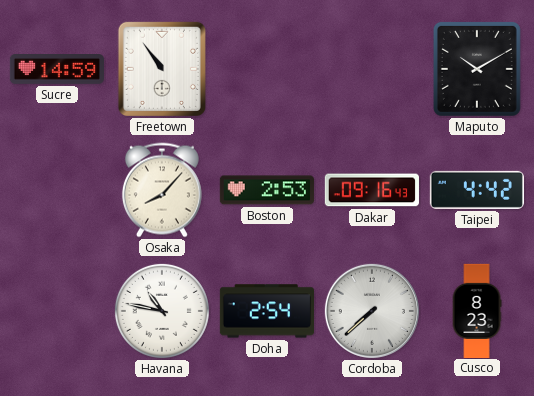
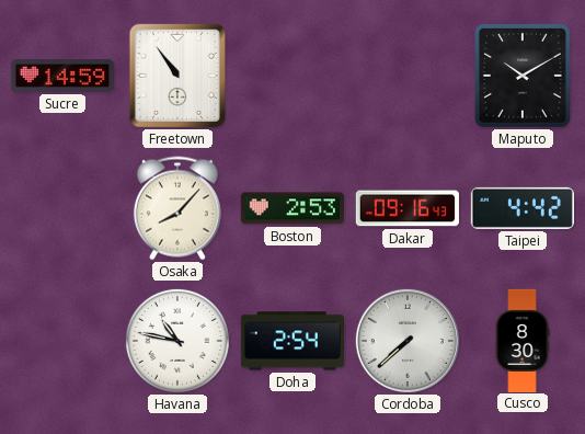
Cusco: 8:23 -> 8:30 (523, 340)
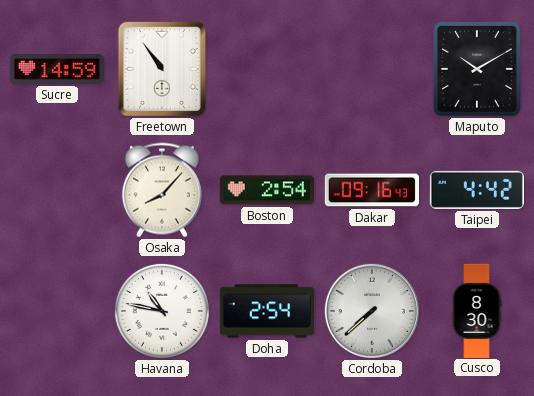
Boston: 2:53 -> 2:54 (267, 190)
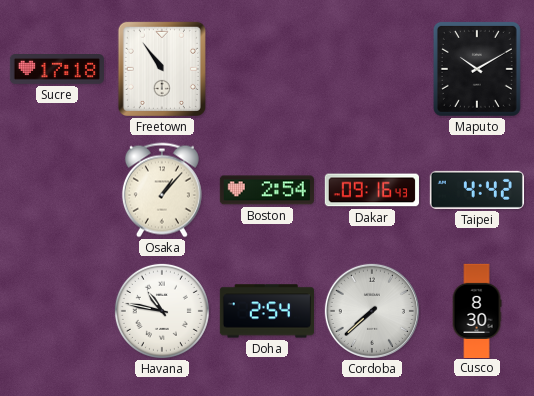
Sucre: 14:59 -> 17:18 (56, 70)
Osaka: 8:07 -> 1:07 (162, 190)
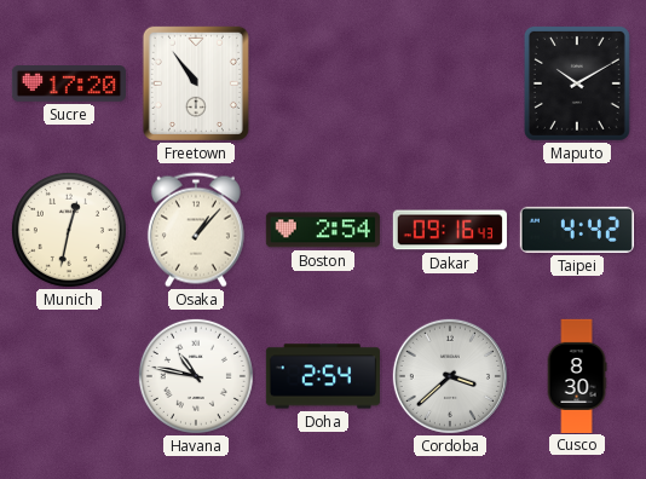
Sucre: 17:18 -> 17:20 (68, 85)
Munich: none -> 12:32 (69, 230)
Cordoba: 7:38 -> 3:38 (450, 376)
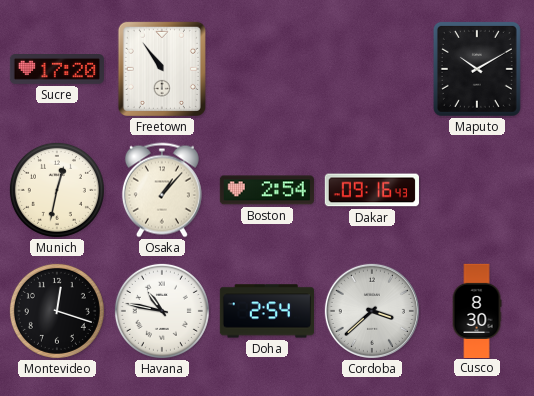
Taipei: 4:42 -> none (577, 230)
Montevideo: none -> 12:18 (57, 311)
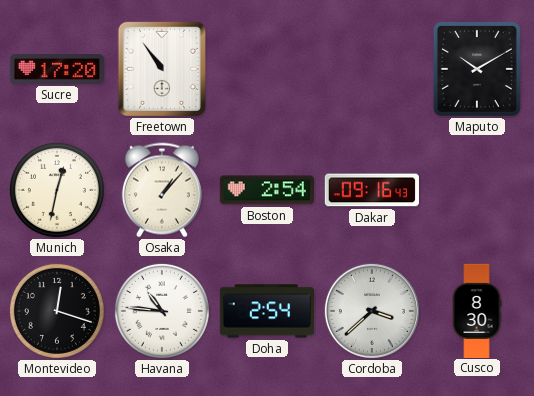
Havana: 10:47 -> 10:46 (162, 311)
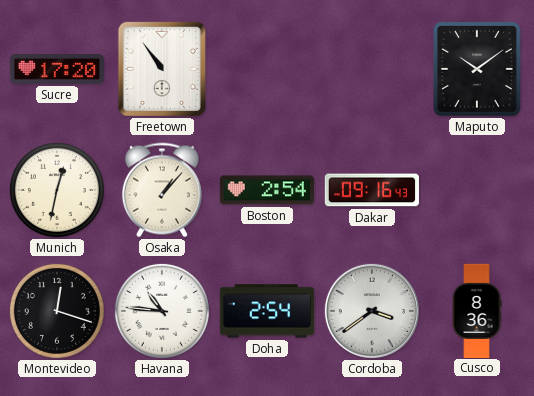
Maputo: 10:10 -> 10:09 (477, 69)
Cordoba: 3:38 -> 3:39 (372, 311)
Cusco: 8:30 -> 8:36 (477, 310)
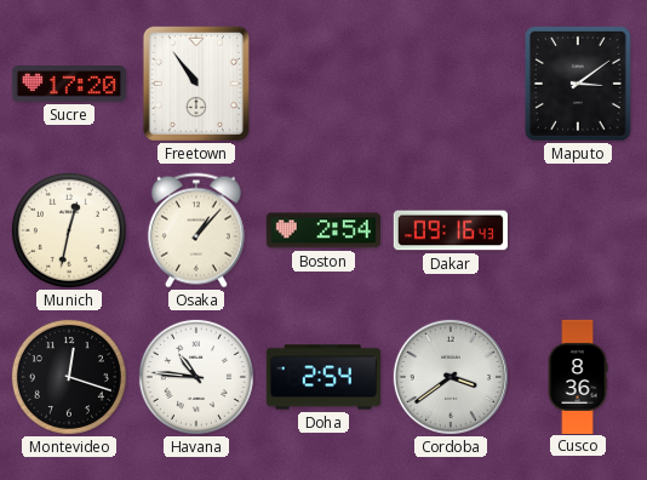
Maputo: 10:09 -> 3:09 (578, 84)
